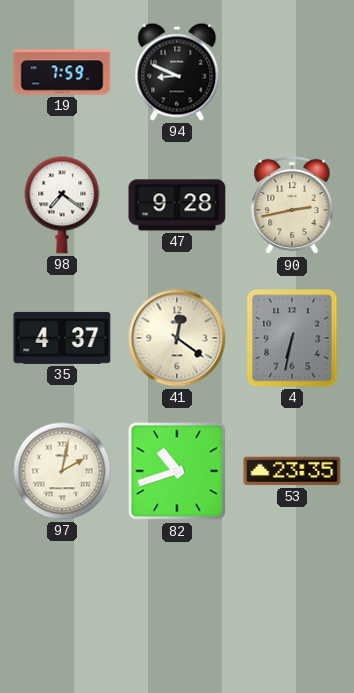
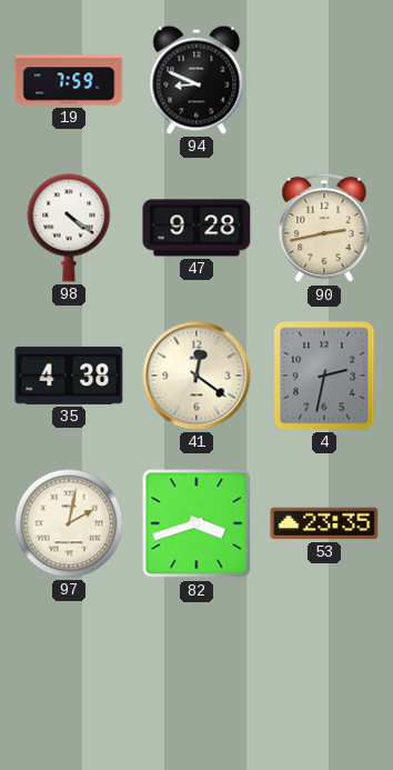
98: 7:21 -> 4:21 (69, 228)
35: 4:37 -> 4:38 (69, 376)
4: 6:32 -> 2:32 (324, 376)
82: 10:42 -> 3:42 (196, 523)
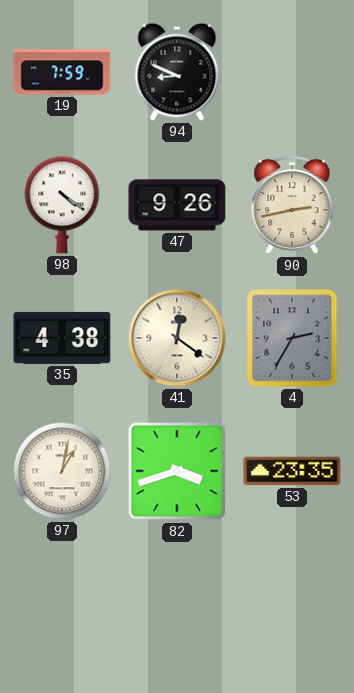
47: 9:28 -> 9:26 (177, 205)
4: 2:32 -> 2:35 (292, 338)
97: 2:02 -> 1:02 (62, 471)
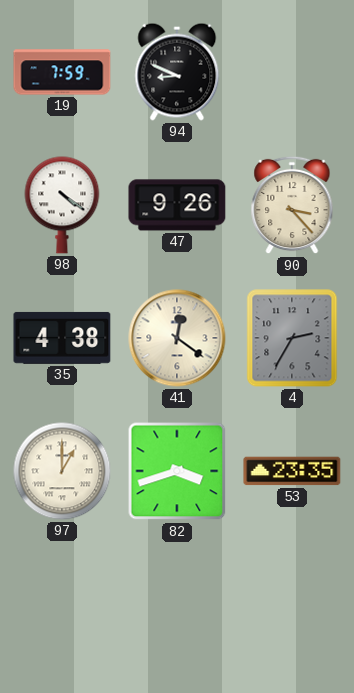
90: 2:43 -> 3:23 (292, 205)
97: 1:02 -> 1:00 (62, 471)
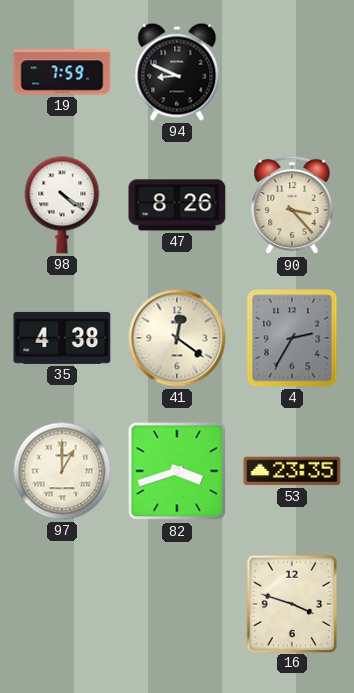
47: 9:26 -> 8:26 (177, 205)
16: none -> 3:48 (291, 603)
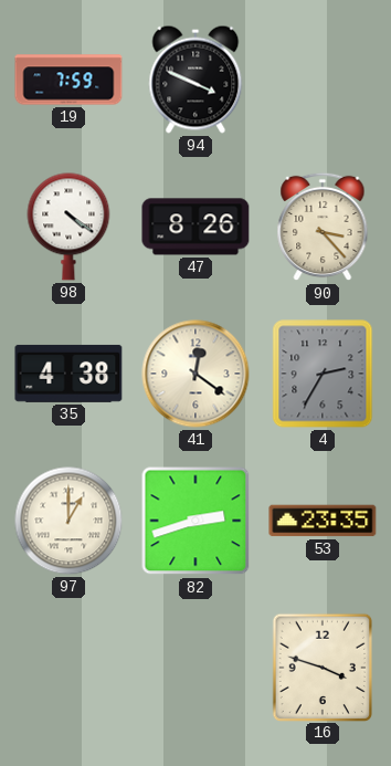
94: 8:49 -> 3:49 (196, 80)
82: 3:42 -> 2:42 (196, 521)
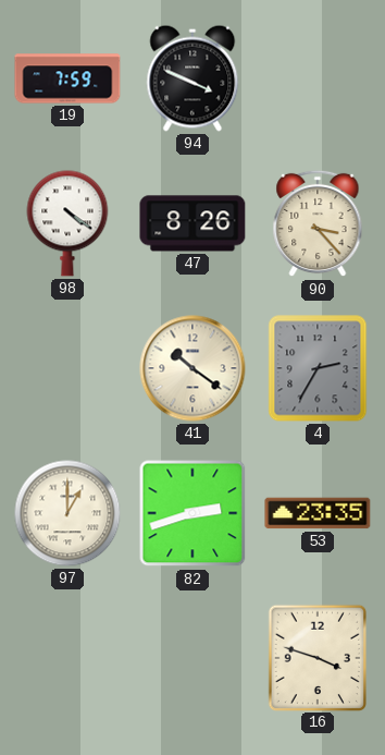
35: 4:38 -> none (68, 374)
41: 12:21 -> 10:21 (192, 368)
